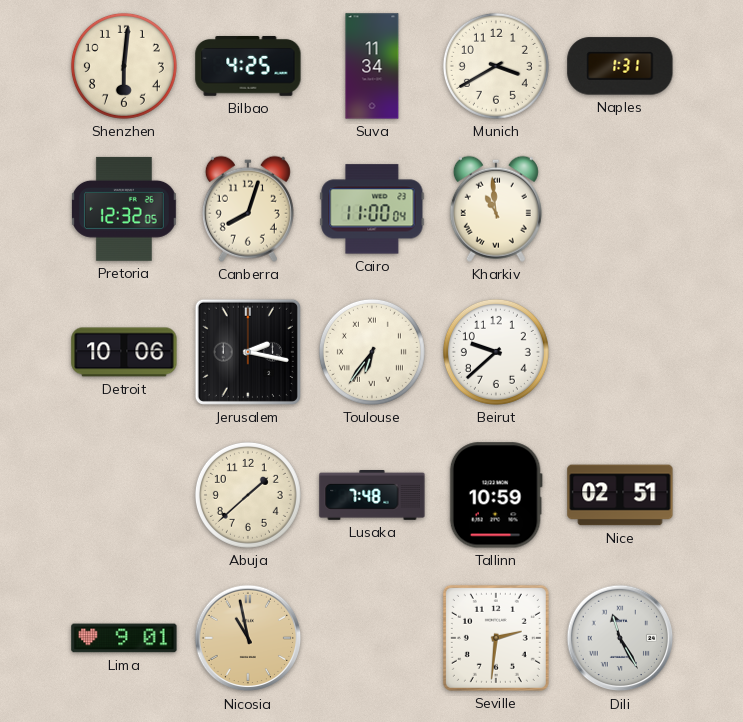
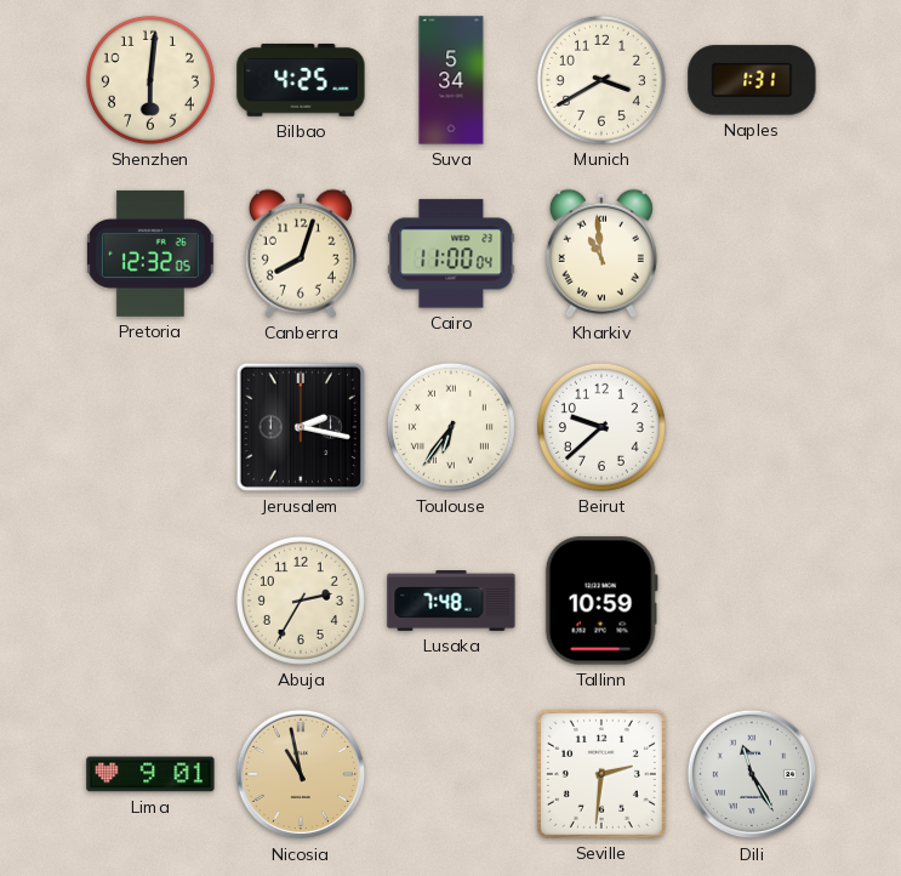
Suva: 11:34 -> 5:34 (451, 80)
Detroit: 10:06 -> none (124, 352)
Abuja: 1:38 -> 2:35 (301, 601)
Nice: 02:51 -> none (620, 495)
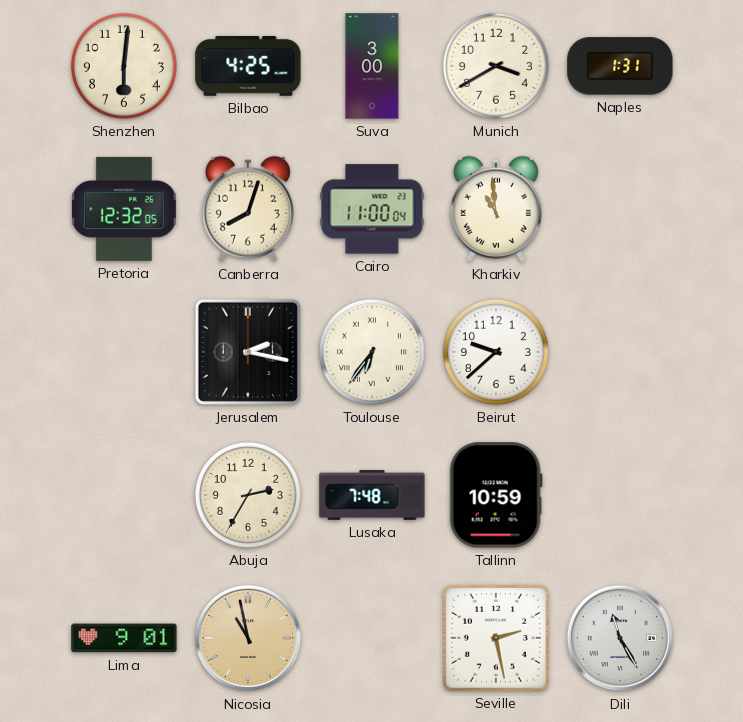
Suva: 5:34 -> 3:00 (372, 66)
Seville: 2:31 -> 2:28 (496, 638)
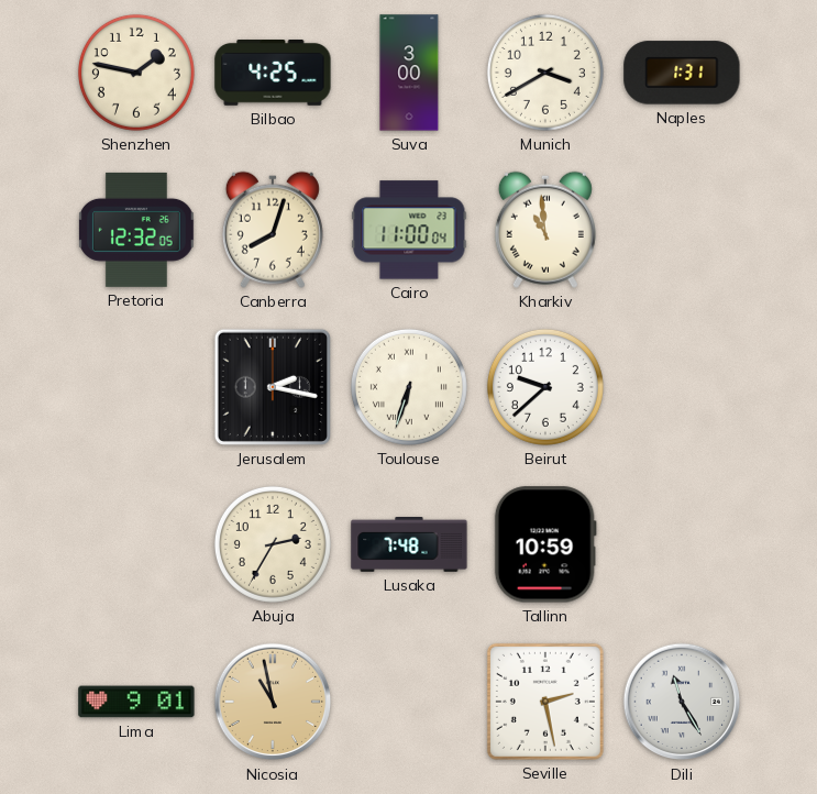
Shenzhen: 6:01 -> 1:47 (136, 73)
Toulouse: 6:36 -> 6:33 (409, 387)
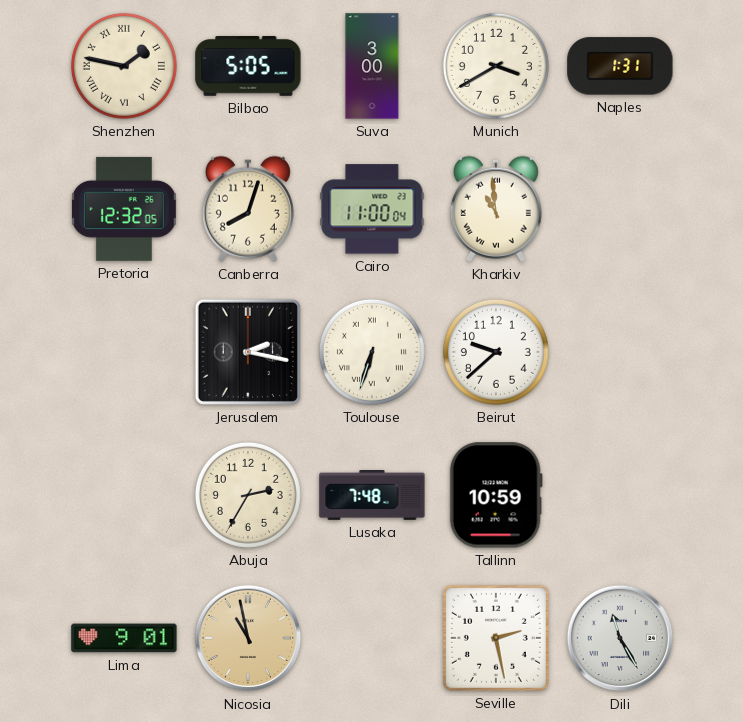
Shenzhen numerals: Arabic -> Roman (124, 66)
Bilbao: 4:25 -> 5:05 (248, 67)
